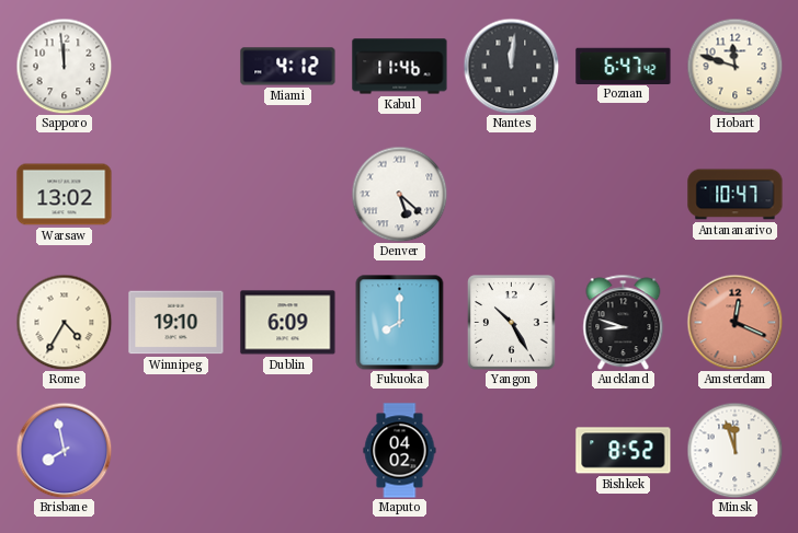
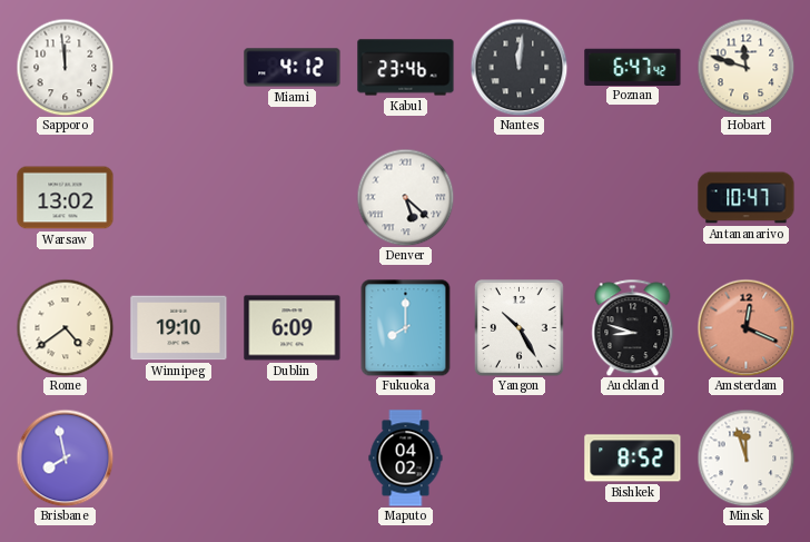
Kabul: 11:46 -> 23:46 (406, 68)
Rome: 4:35 -> 4:39 (65, 327)
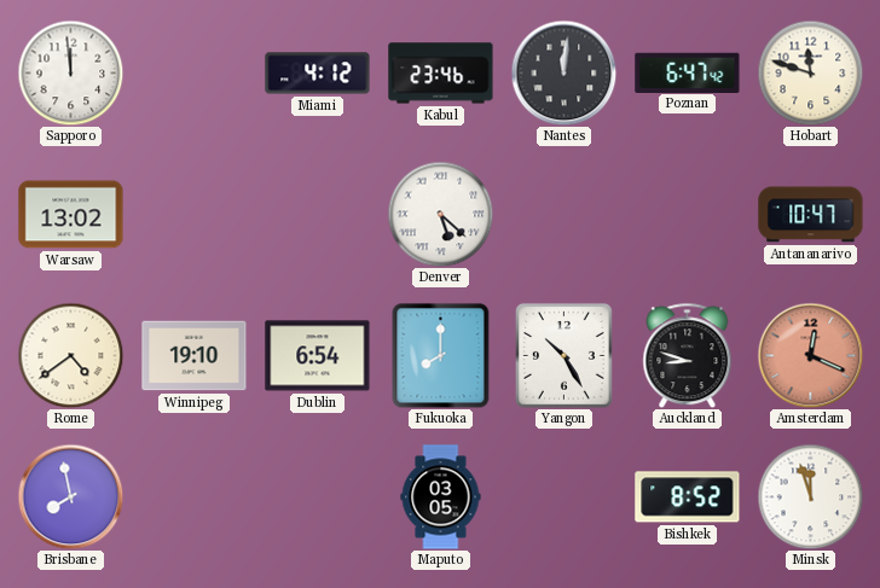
Dublin: 6:09 -> 6:54 (318, 356)
Maputo: 04:02 -> 03:05 (441, 497)
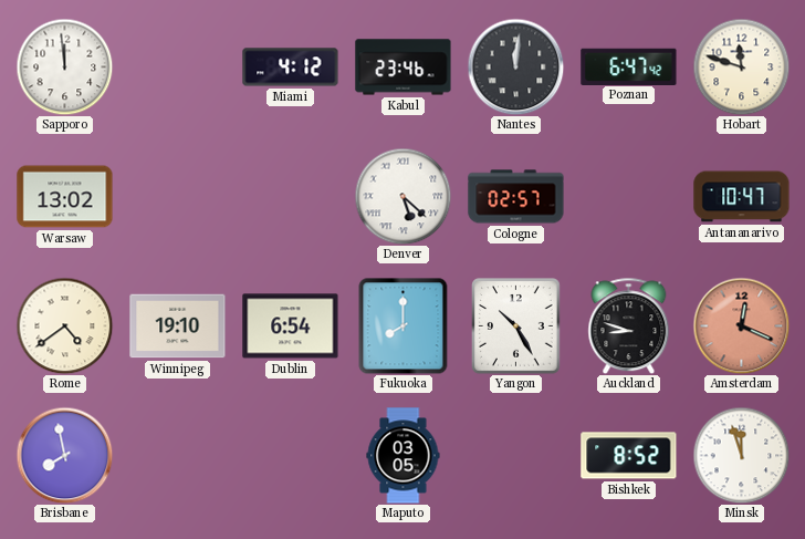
Cologne: none -> 02:57 (516, 197)
